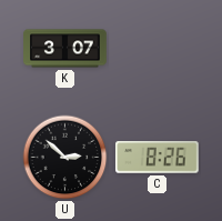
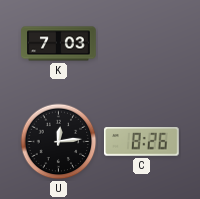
K: 3:07 -> 7:03 (59, 44)
U: 2:52 -> 12:14 (59, 142)
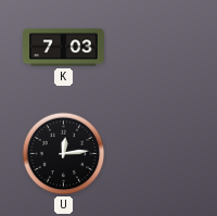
C: 8:26 -> none (142, 142)
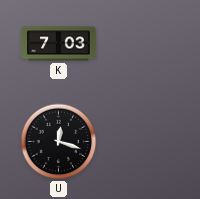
U: 12:14 -> 12:18 (59, 142)
